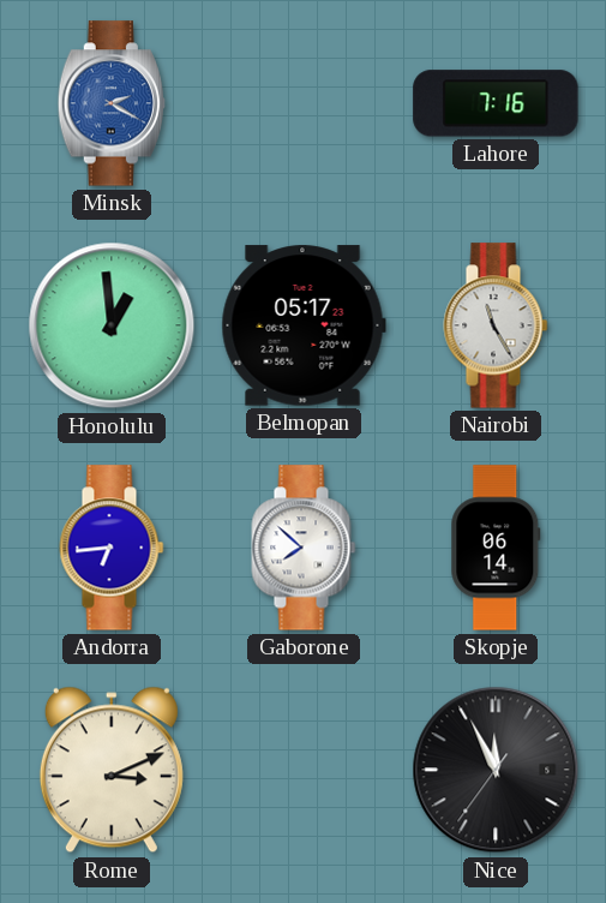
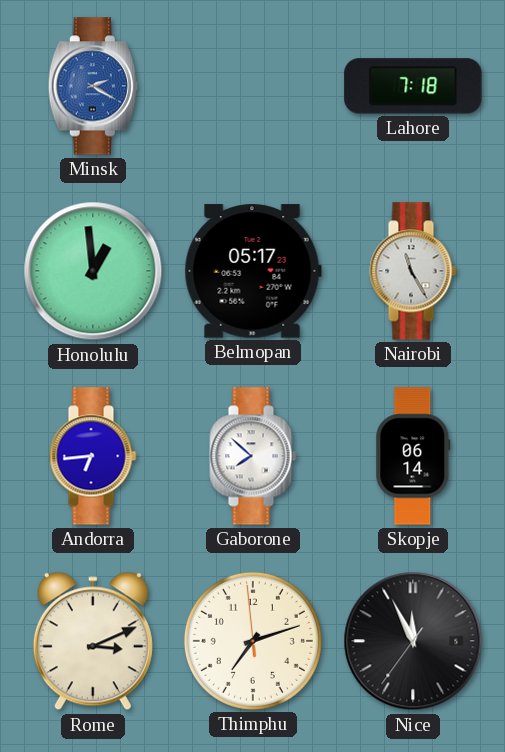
Lahore: 7:16 -> 7:18 (413, 86)
Thimphu: none -> 7:11 (253, 641)
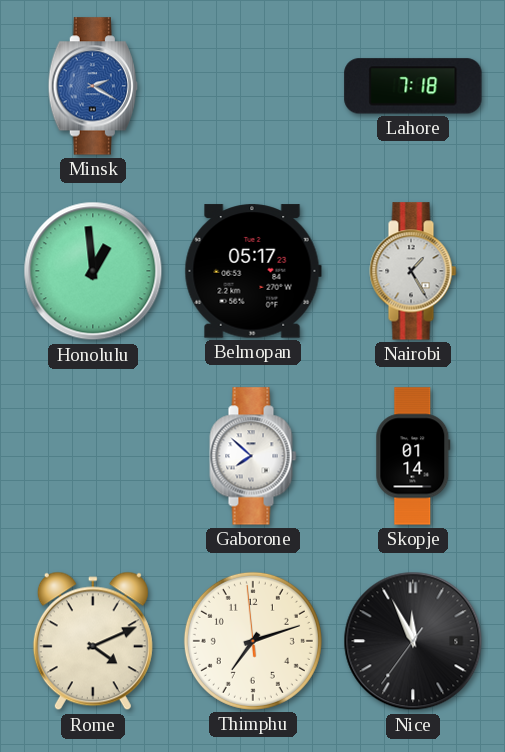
Nairobi: 11:25 -> 1:25 (413, 271)
Andorra: 6:44 -> none (93, 456)
Skopje: 06:14 -> 01:14 (413, 456)
Rome: 3:11 -> 4:11 (93, 641)
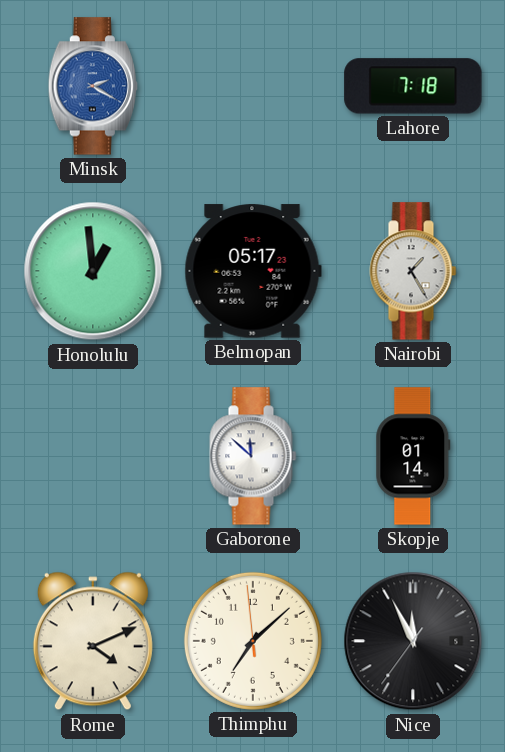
Gaborone: 7:52 -> 11:52 (253, 456)
Thimphu: 7:11 -> 7:07 (253, 641)
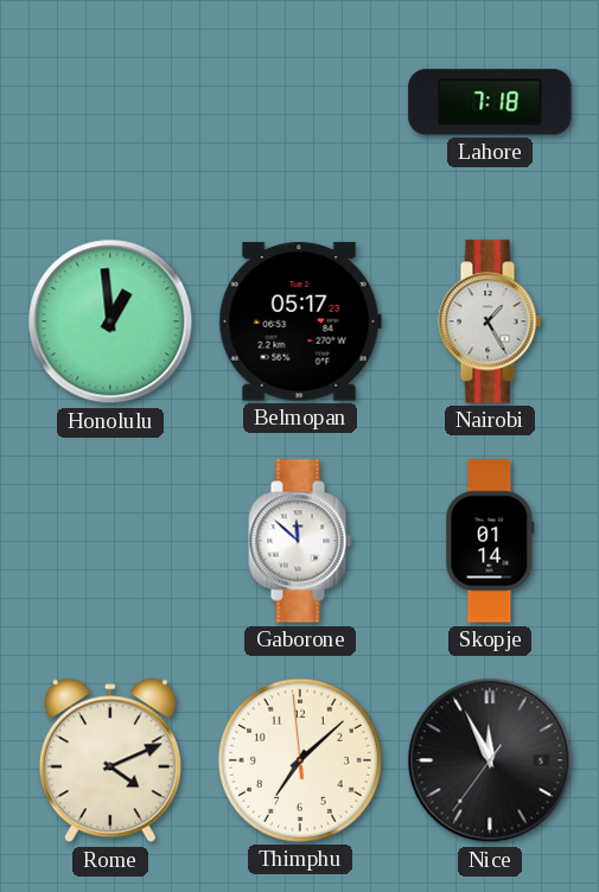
Minsk: 2:20 -> none (93, 86)
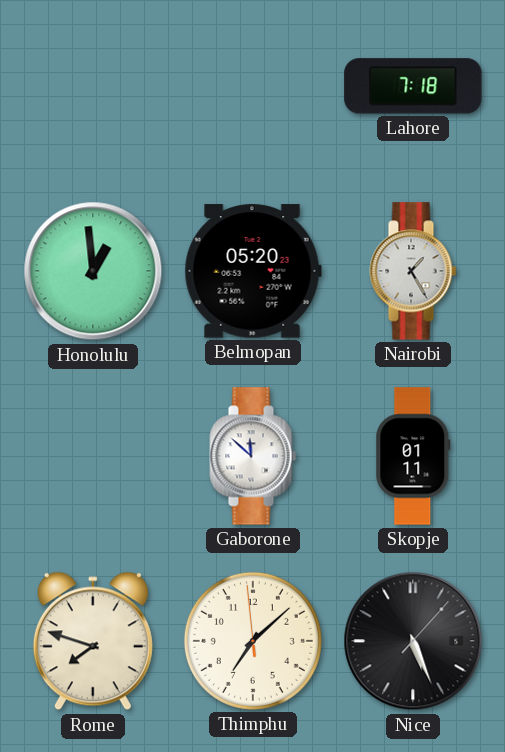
Belmopan: 05:17 -> 05:20 (253, 271)
Skopje: 01:14 -> 01:11 (413, 456)
Rome: 4:11 -> 7:48 (93, 641)
Nice: 11:55 -> 5:26 (413, 641)
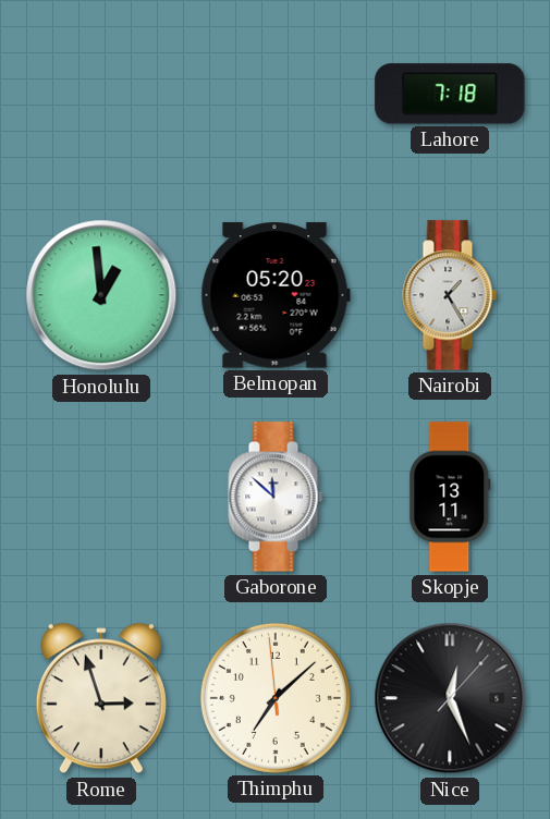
Skopje: 01:11 -> 13:11 (450, 497)
Rome: 7:48 -> 2:57 (101, 698)
Nice: 5:26 -> 12:26 (450, 698)
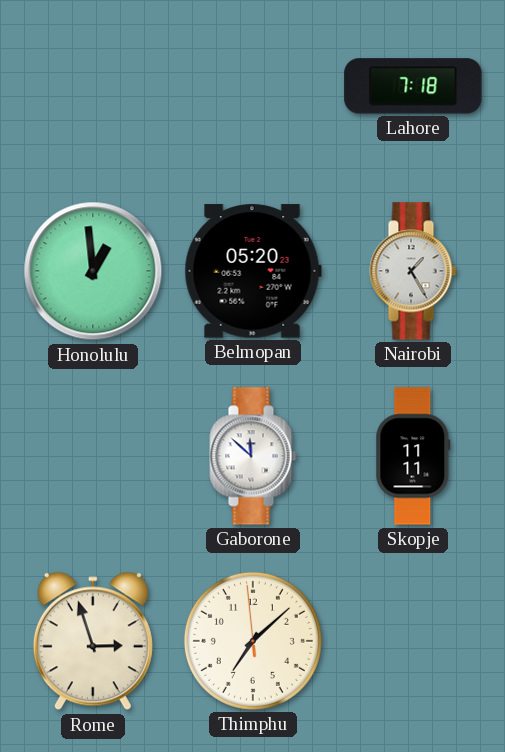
Skopje: 13:11 -> 11:11 (413, 456)
Nice: 12:26 -> none (450, 698)
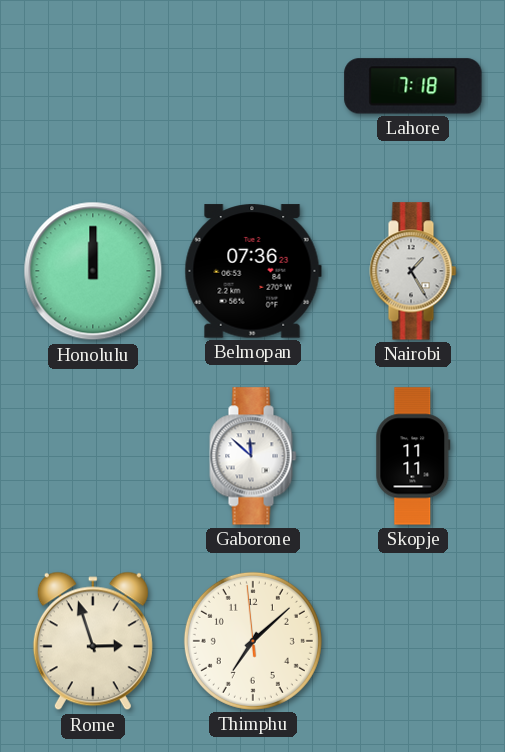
Honolulu: 12:59 -> 12:00 (93, 271)
Belmopan: 05:20 -> 07:36 (253, 271)
